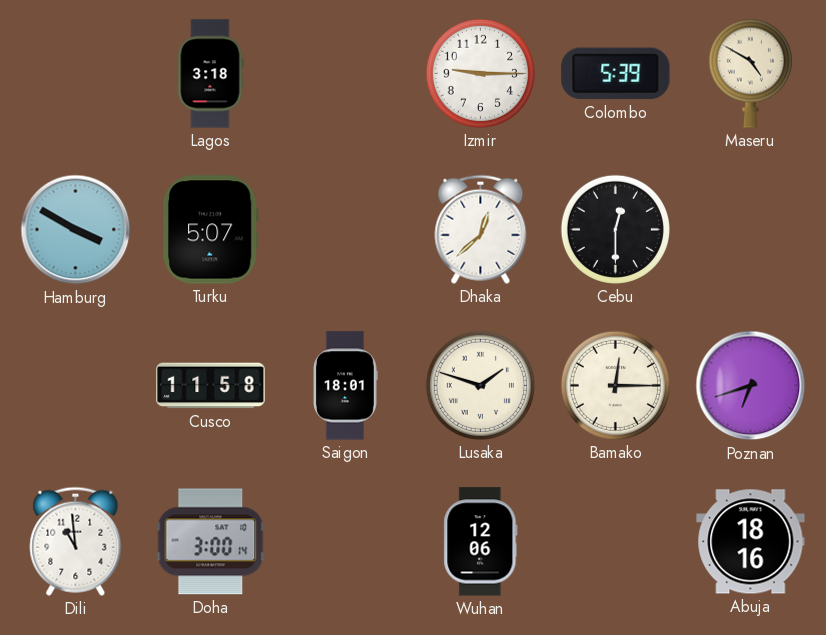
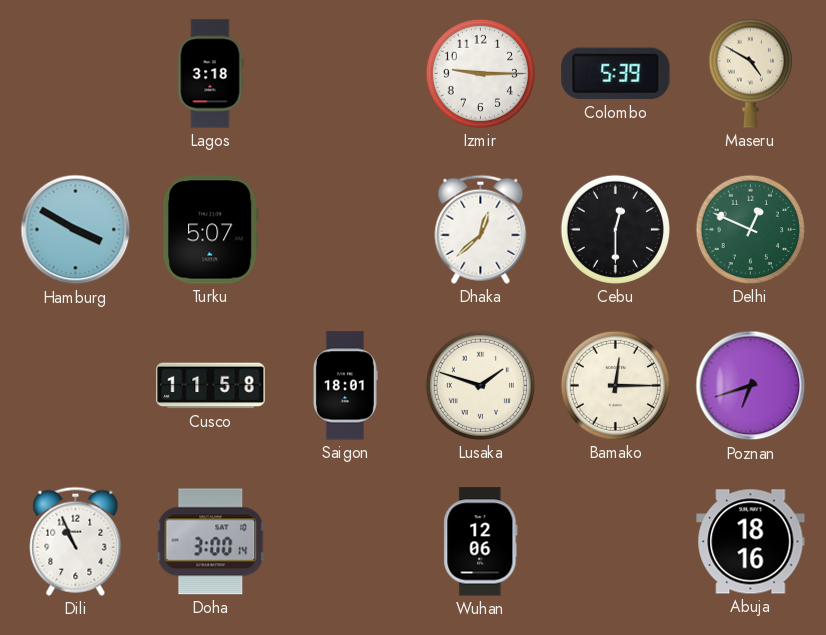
Delhi: none -> 12:49 (750, 229)
Dili: 10:59 -> 10:56 (76, 541)
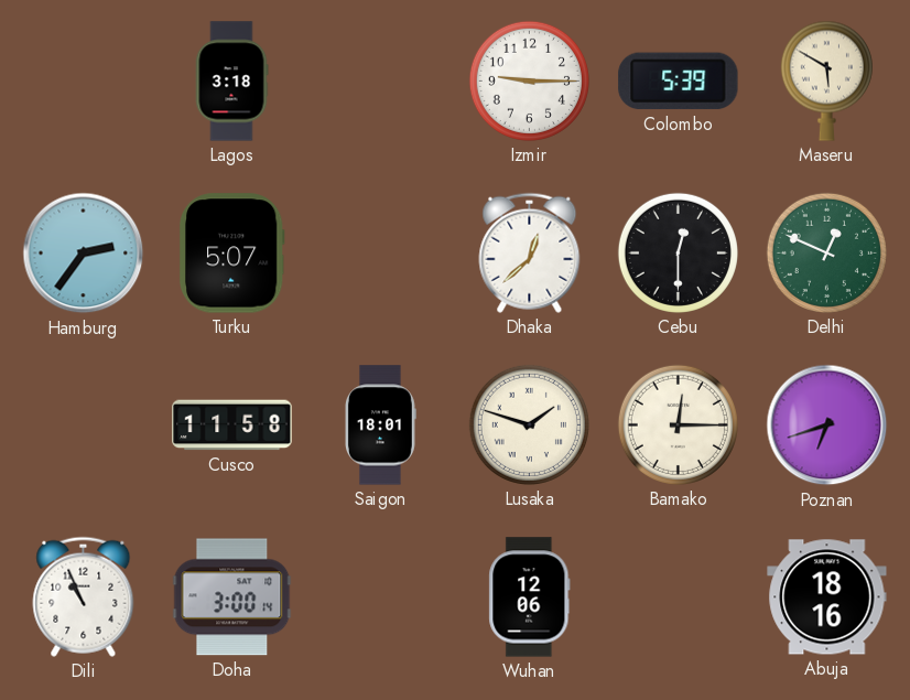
Maseru: 4:50 -> 5:50 (826, 80)
Hamburg: 3:50 -> 2:36 (84, 254)
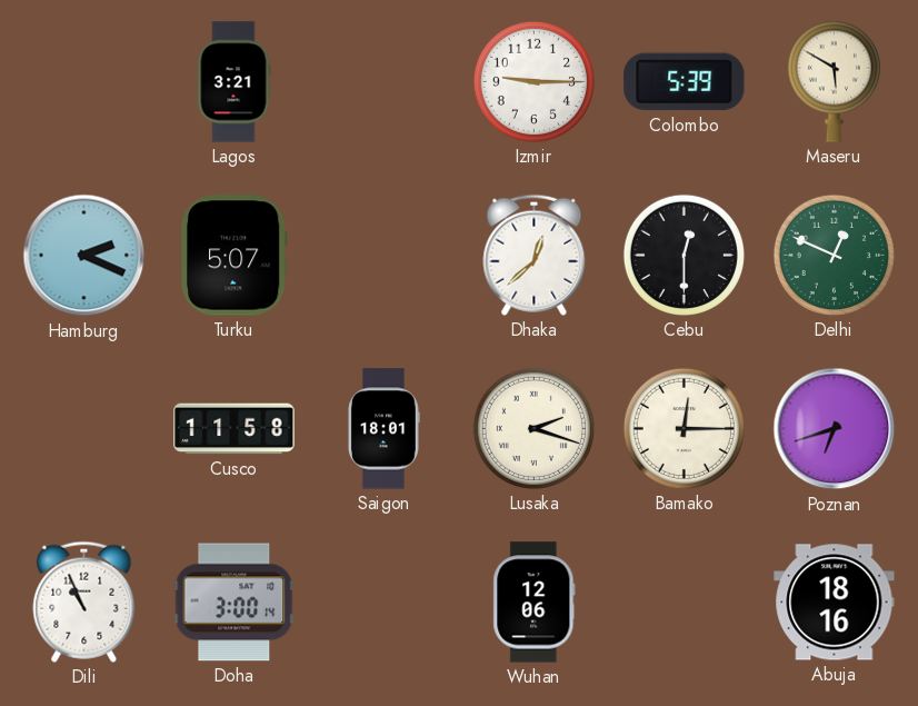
Lagos: 3:18 -> 3:21 (233, 82)
Hamburg: 2:36 -> 2:19 (84, 256)
Lusaka: 1:48 -> 2:18 (533, 428)
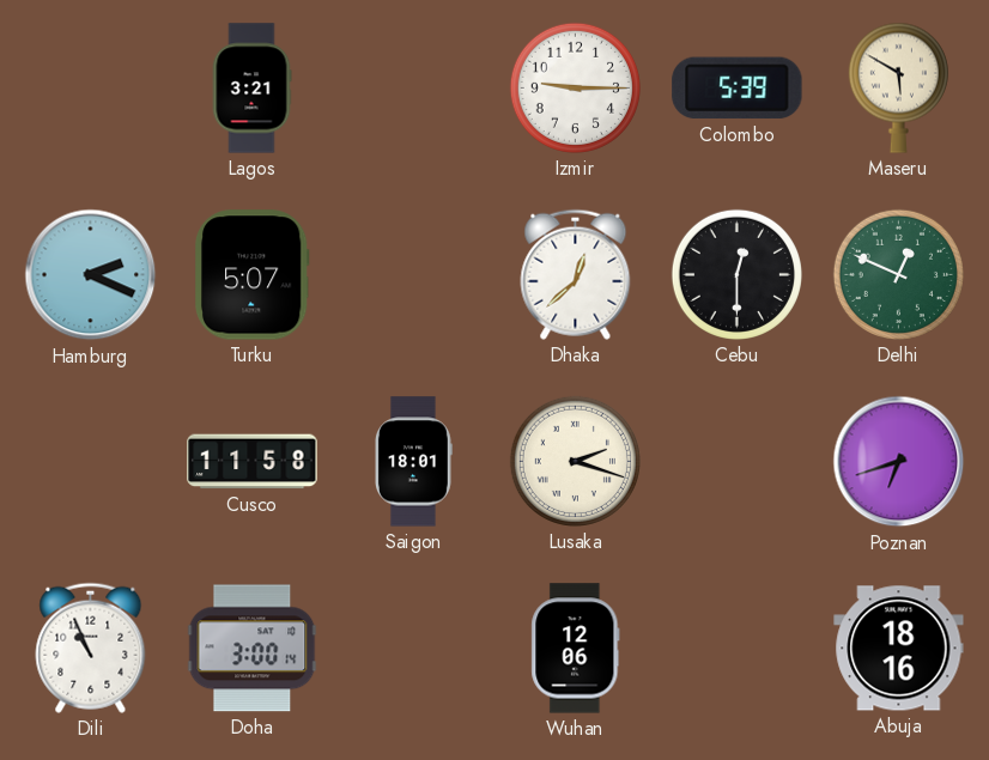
Bamako: 12:15 -> none (683, 428)
